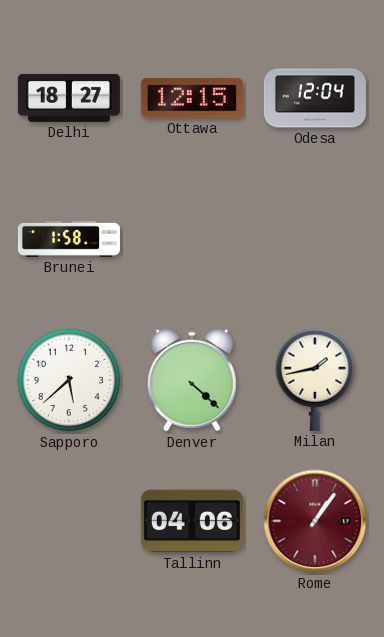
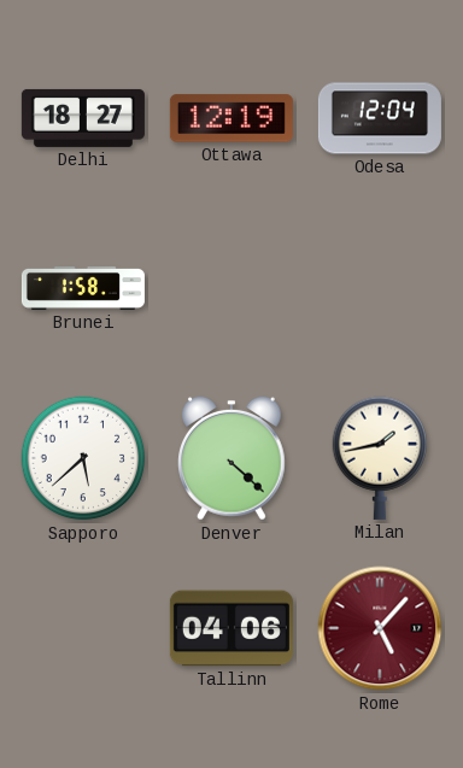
Ottawa: 12:15 -> 12:19 (231, 118)
Rome: 1:06 -> 5:07 (380, 628)
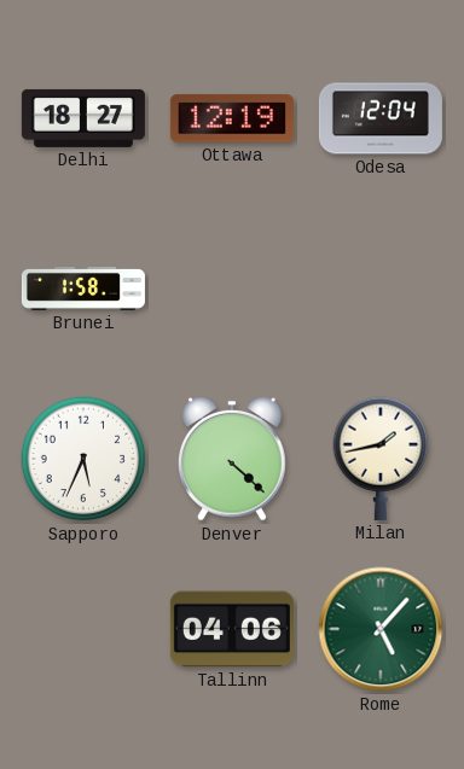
Sapporo: 5:38 -> 5:34 (83, 459)
Rome dial: burgundy -> green (381, 629)
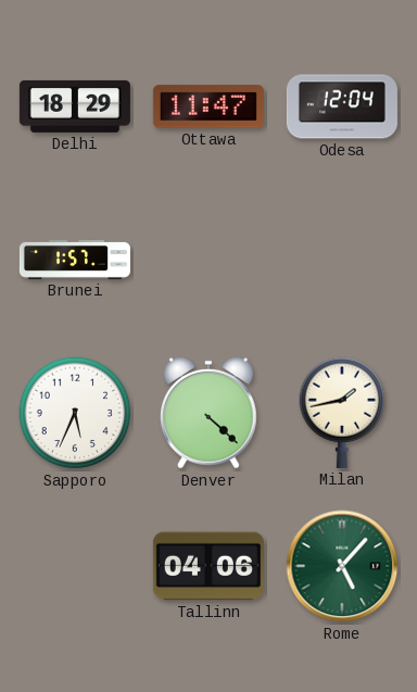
Delhi: 18:27 -> 18:29 (75, 106)
Ottawa: 12:19 -> 11:47 (208, 106)
Brunei: 1:58 -> 1:57 (75, 260)
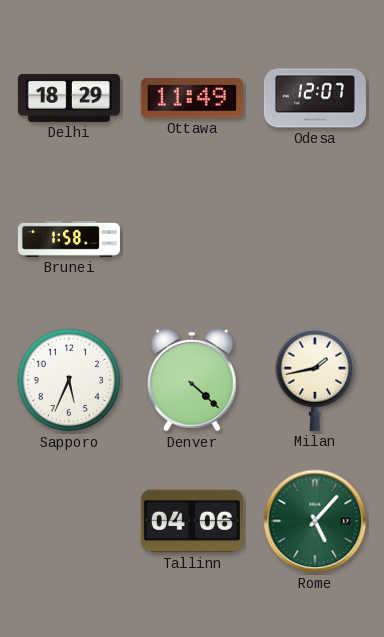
Ottawa: 11:47 -> 11:49 (192, 98)
Odesa: 12:04 -> 12:07 (315, 98)
Brunei: 1:57 -> 1:58 (69, 239)
